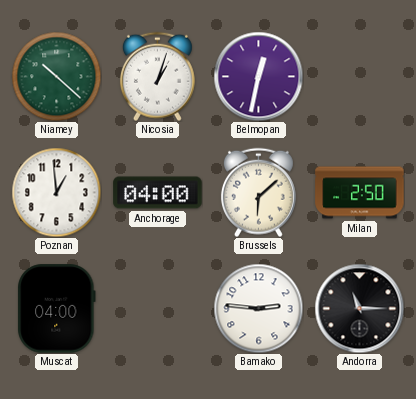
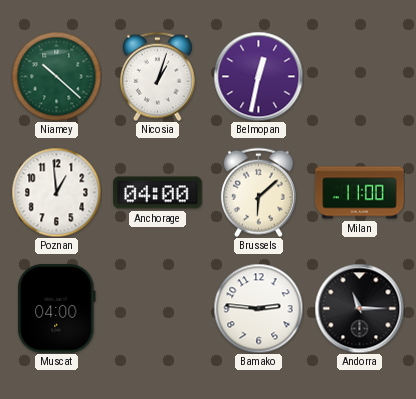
Milan: 2:50 -> 11:00 (360, 193)
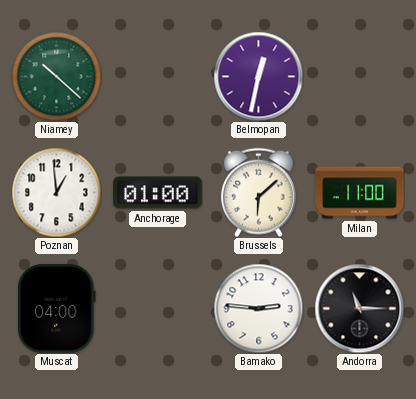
Nicosia: 1:03 -> none (157, 76)
Anchorage: 04:00 -> 01:00 (158, 193)
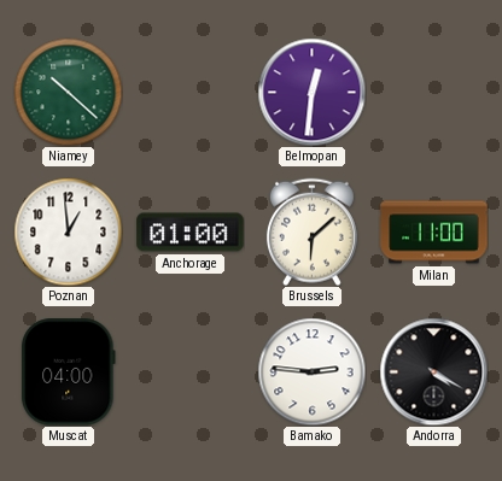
Belmopan: 12:32 -> 12:31 (311, 92)
Andorra: 11:15 -> 4:20 (433, 371)
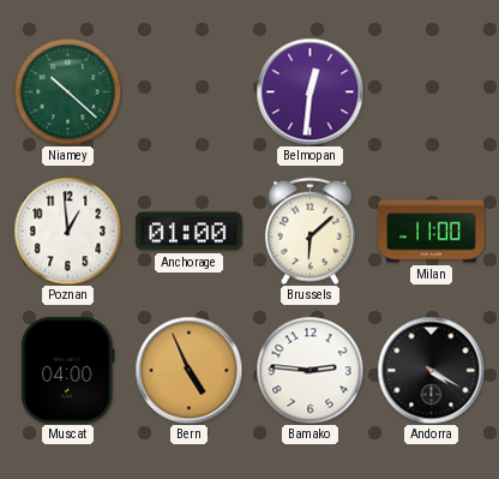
Bern: none -> 4:56 (188, 370)
